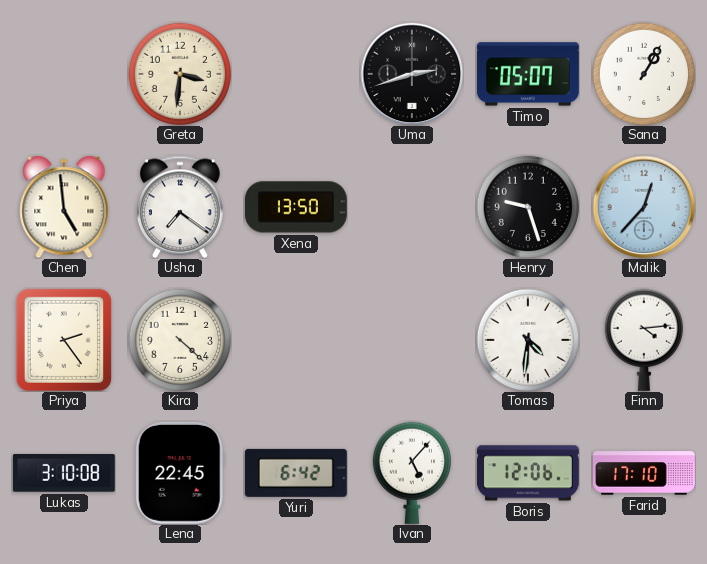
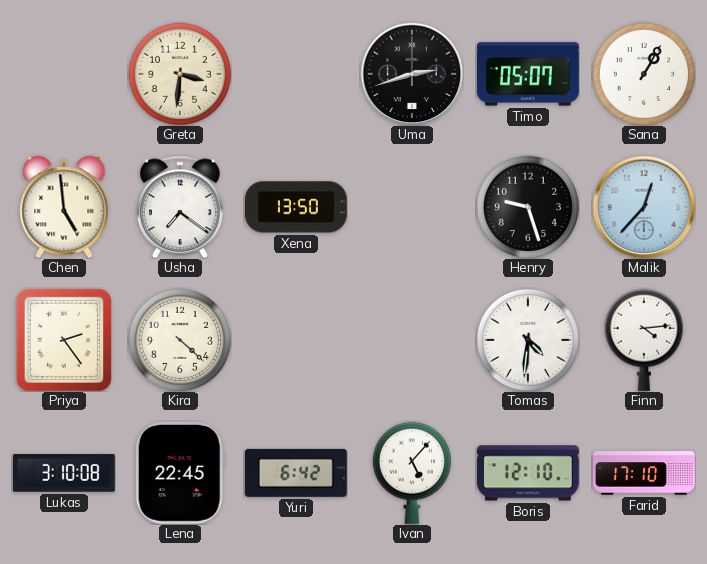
Boris: 12:06 -> 12:10 (528, 473)
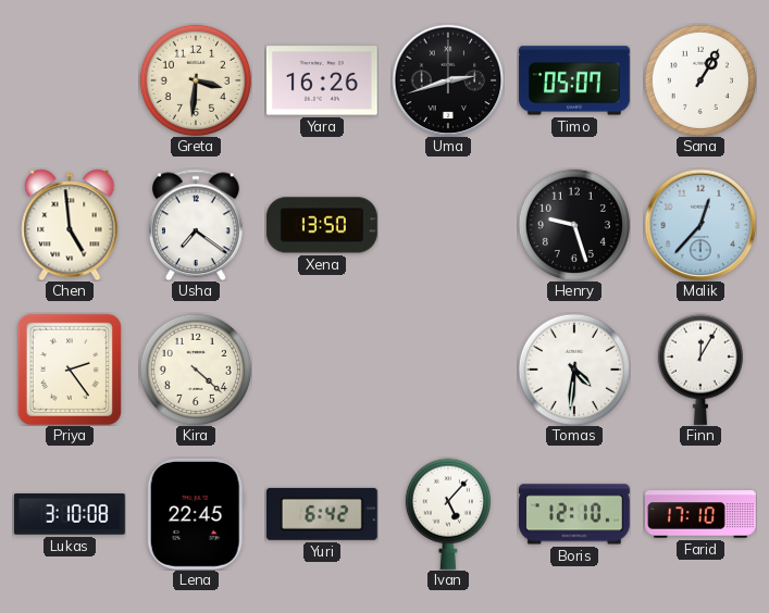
Yara: none -> 16:26 (322, 80)
Finn: 4:14 -> 12:05 (700, 370)
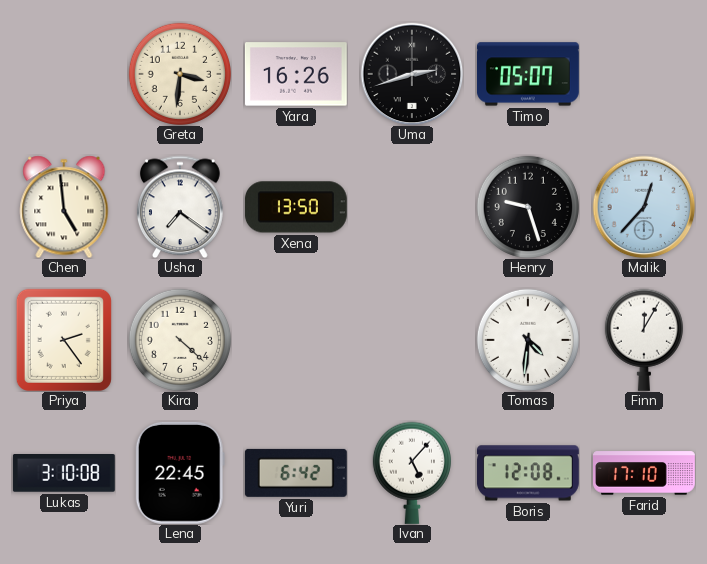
Sana: 1:05 -> none (700, 80)
Boris: 12:10 -> 12:08 (528, 473)
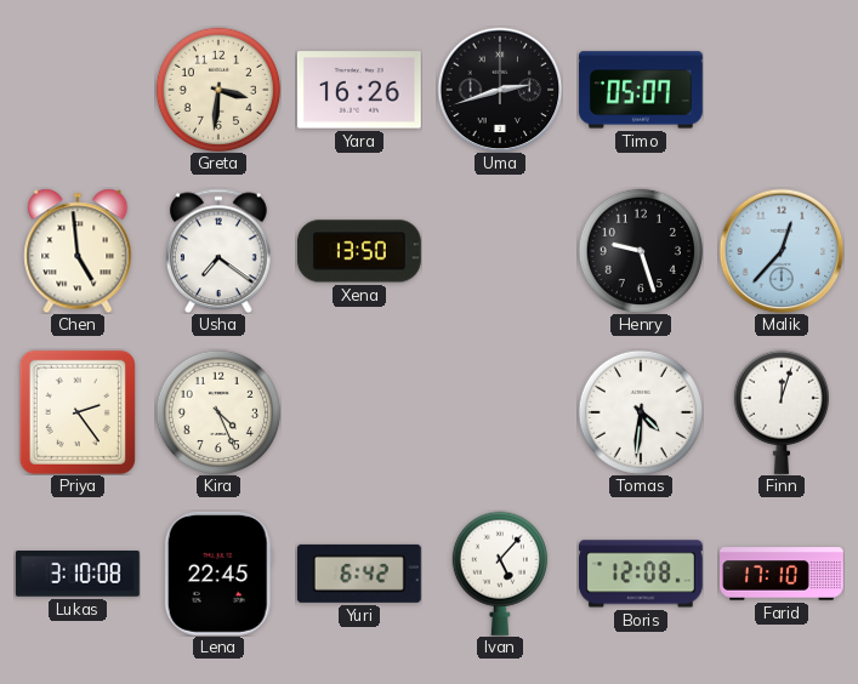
Kira: 4:22 -> 4:26 (218, 412)
Finn: 12:05 -> 12:03 (782, 412)
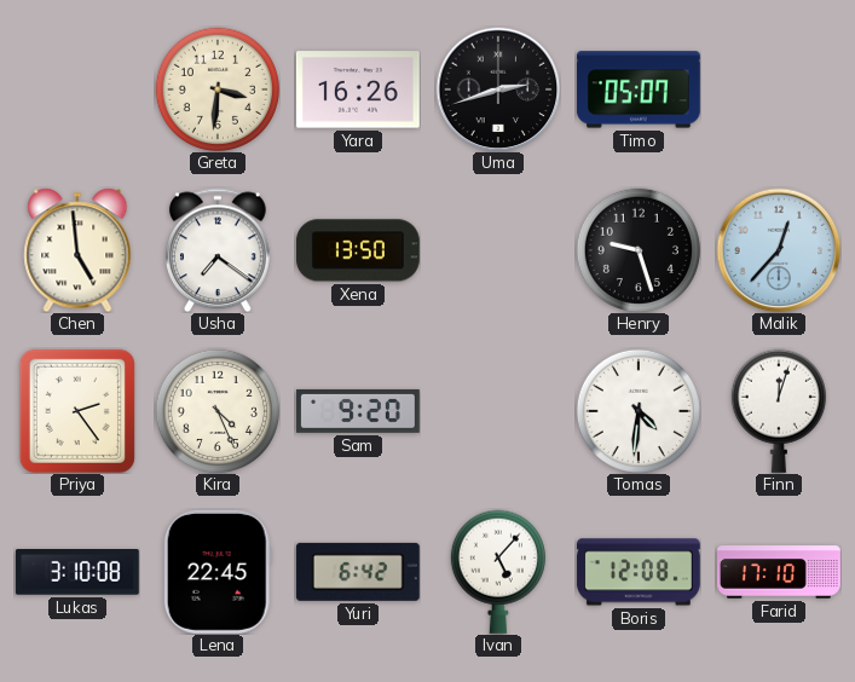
Sam: none -> 9:20 (359, 411)
